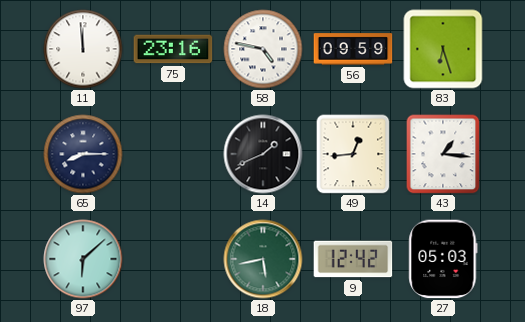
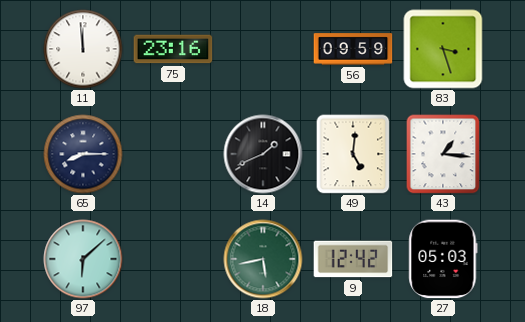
58: 4:47 -> none (263, 49)
83: 6:27 -> 3:27 (443, 49)
49: 12:44 -> 5:01 (353, 154)
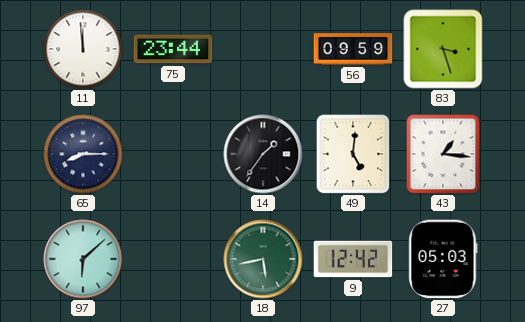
75: 23:16 -> 23:44 (173, 49)
14: 1:41 -> 1:36 (263, 154)
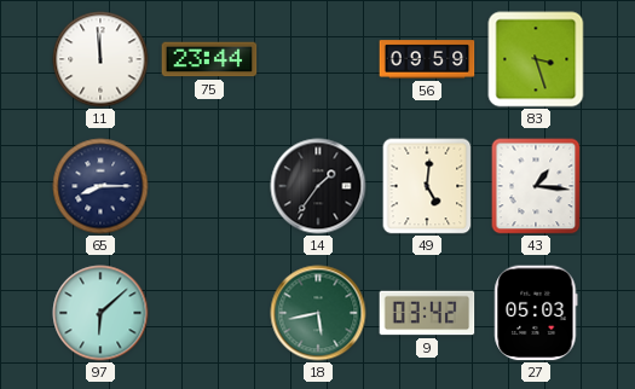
9: 12:42 -> 03:42 (427, 313)
